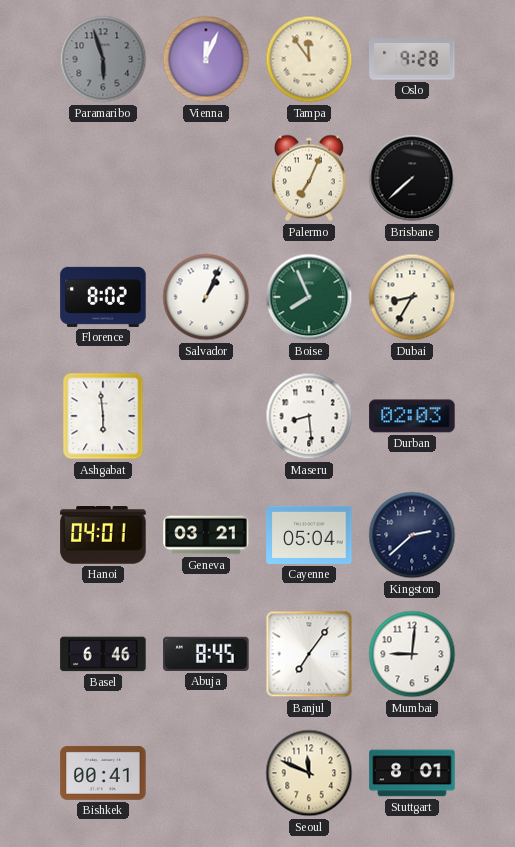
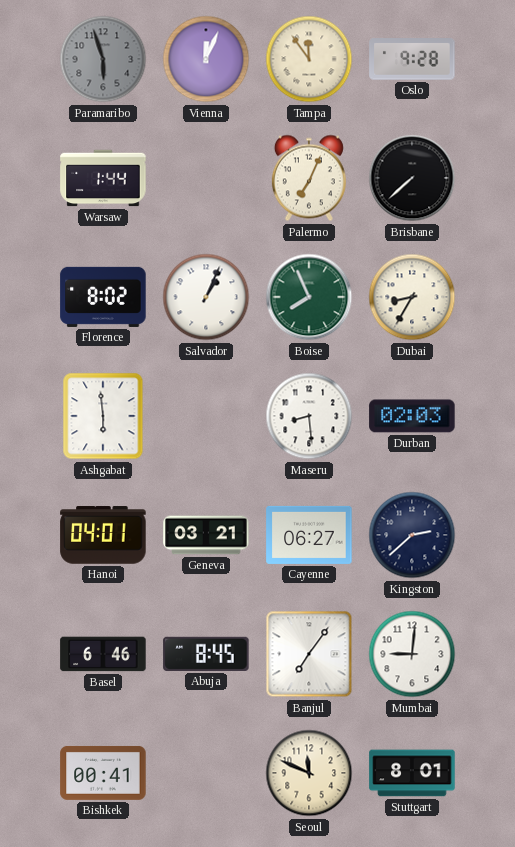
Warsaw: none -> 1:44 (103, 178)
Cayenne: 05:04 -> 06:27 (309, 535)
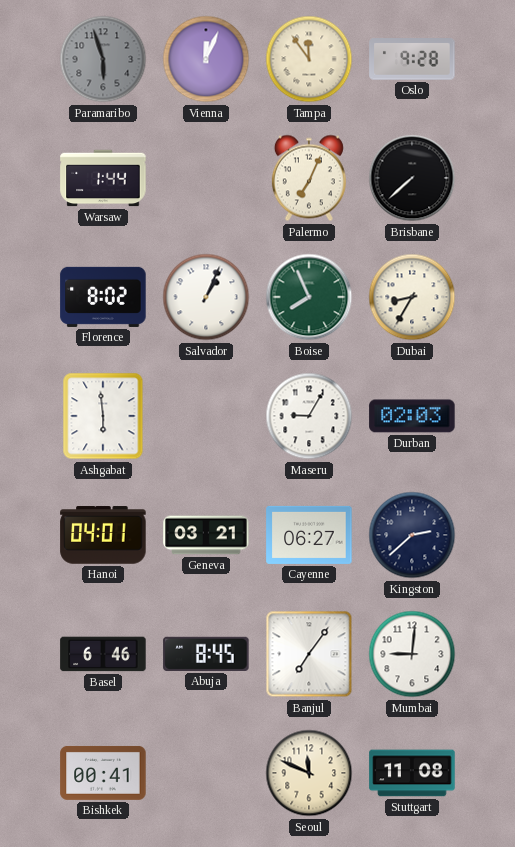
Maseru: 8:29 -> 9:05 (309, 416)
Stuttgart: 8:01 -> 11:08 (412, 773)
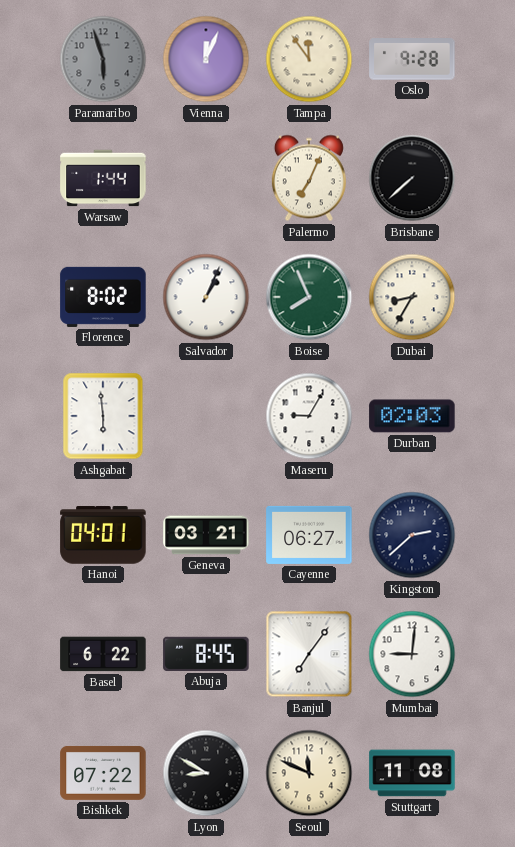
Basel: 6:46 -> 6:22 (103, 654)
Bishkek: 00:41 -> 07:22 (103, 773)
Lyon: none -> 8:50 (206, 773)
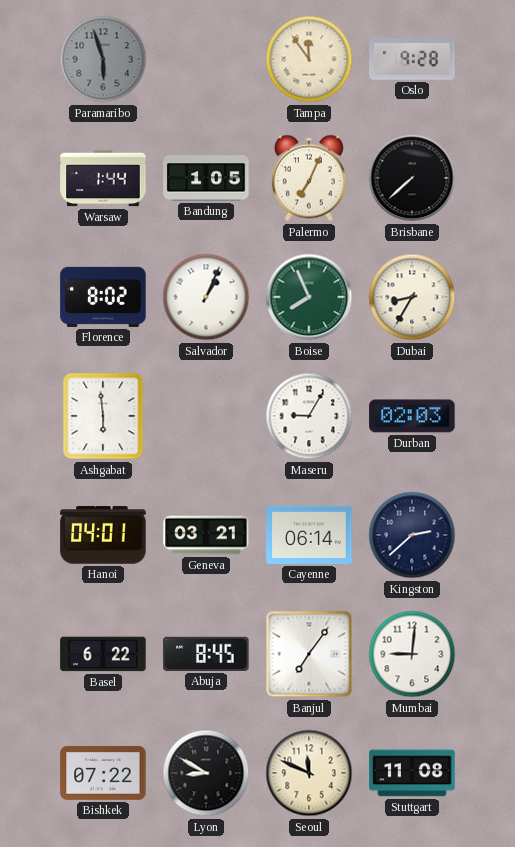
Vienna: 12:04 -> none (206, 59)
Bandung: none -> 1:05 (206, 178)
Cayenne: 06:27 -> 06:14 (309, 535)
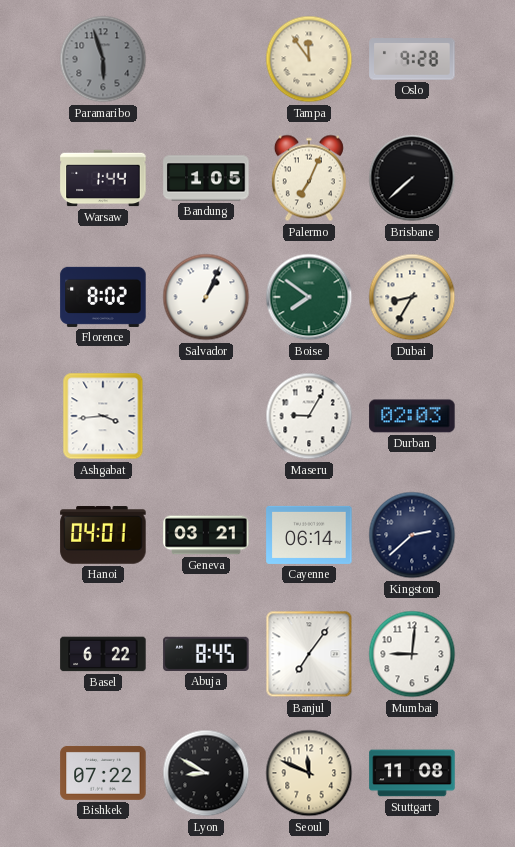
Boise: 7:56 -> 7:51 (309, 297)
Ashgabat: 5:59 -> 3:44 (103, 416)
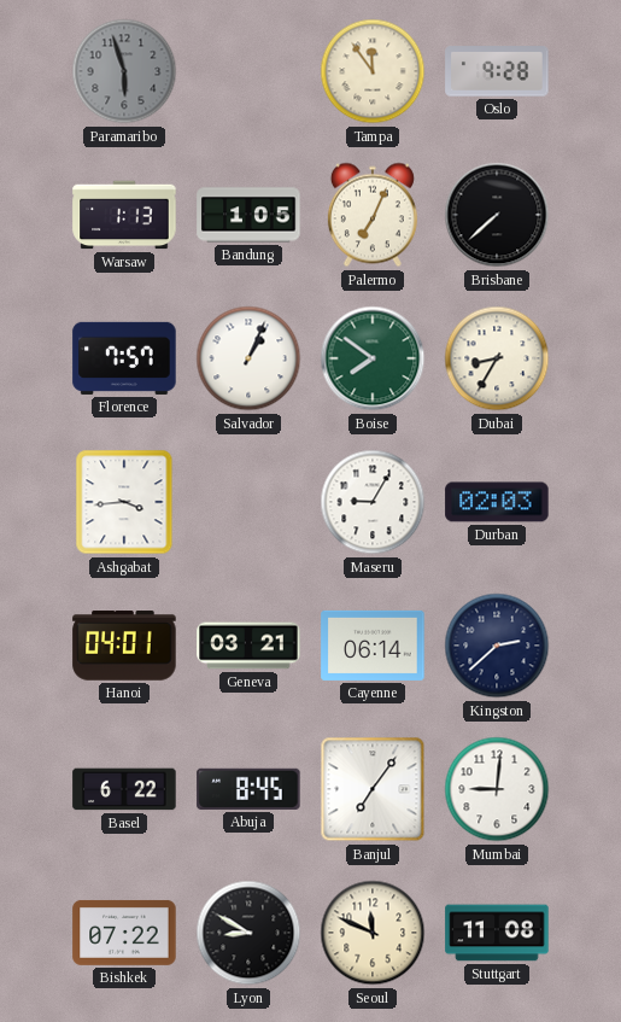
Warsaw: 1:44 -> 1:13 (124, 215)
Florence: 8:02 -> 7:57 (124, 358)
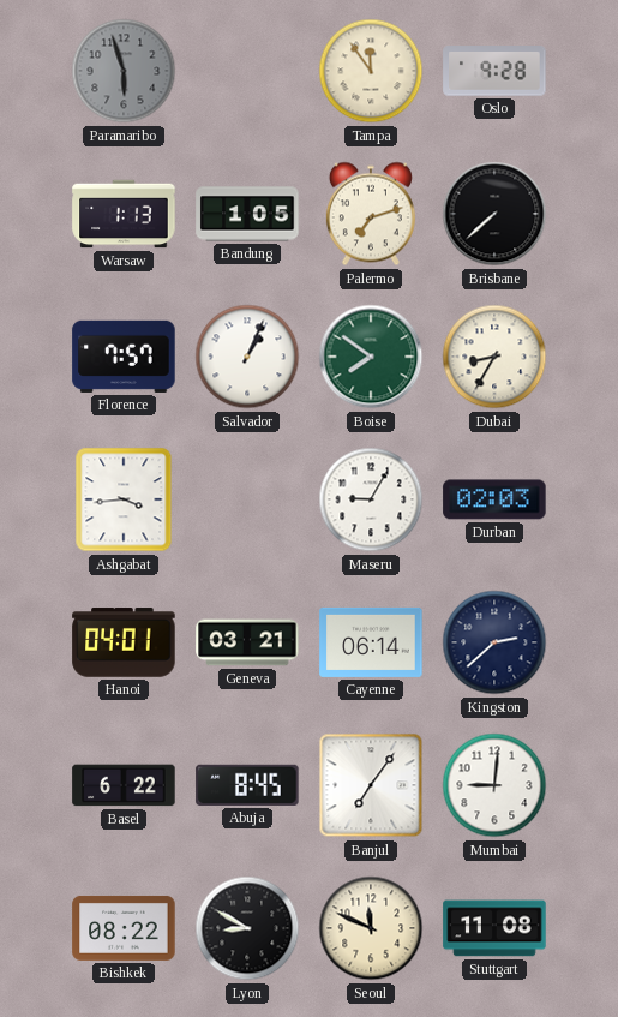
Palermo: 7:04 -> 7:12 (371, 214)
Bishkek: 07:22 -> 08:22 (124, 928)
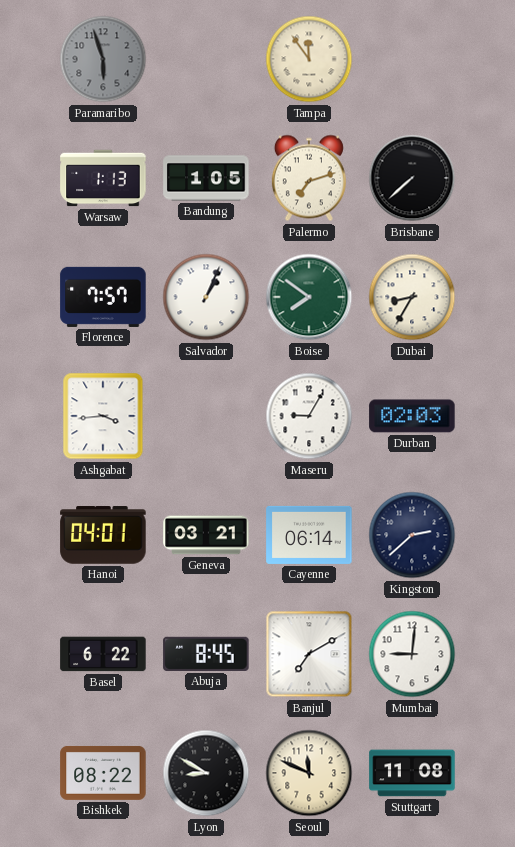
Oslo: 9:28 -> none (494, 71)
Banjul: 7:06 -> 7:10 (309, 654)
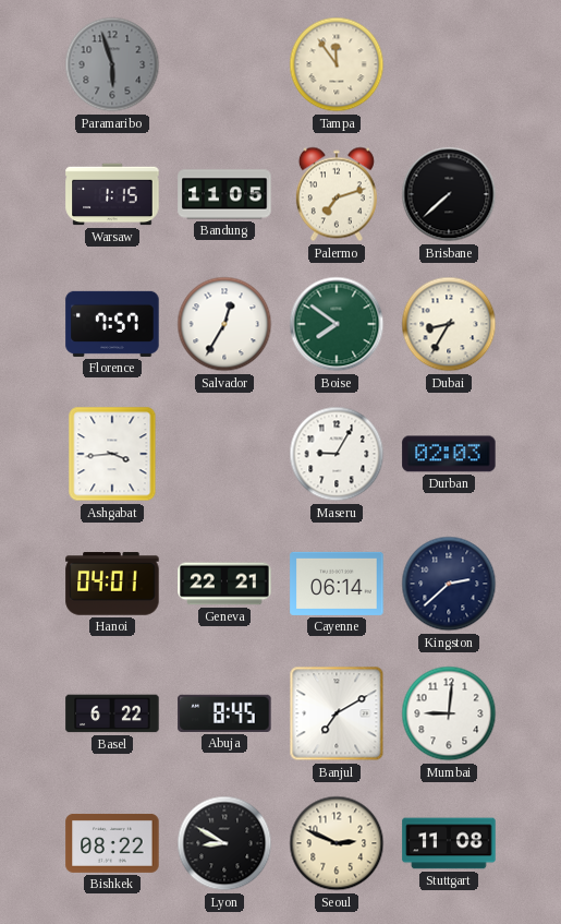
Warsaw: 1:13 -> 1:15 (112, 194)
Bandung: 1:05 -> 11:05 (224, 194)
Salvador: 1:04 -> 12:35 (224, 324)
Geneva: 03:21 -> 22:21 (224, 584)
Seoul: 11:49 -> 2:49 (337, 843)
